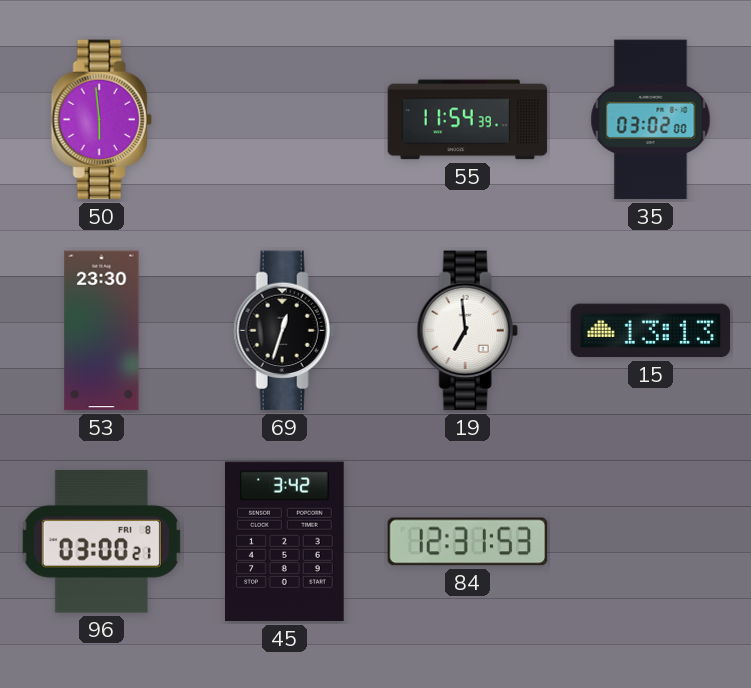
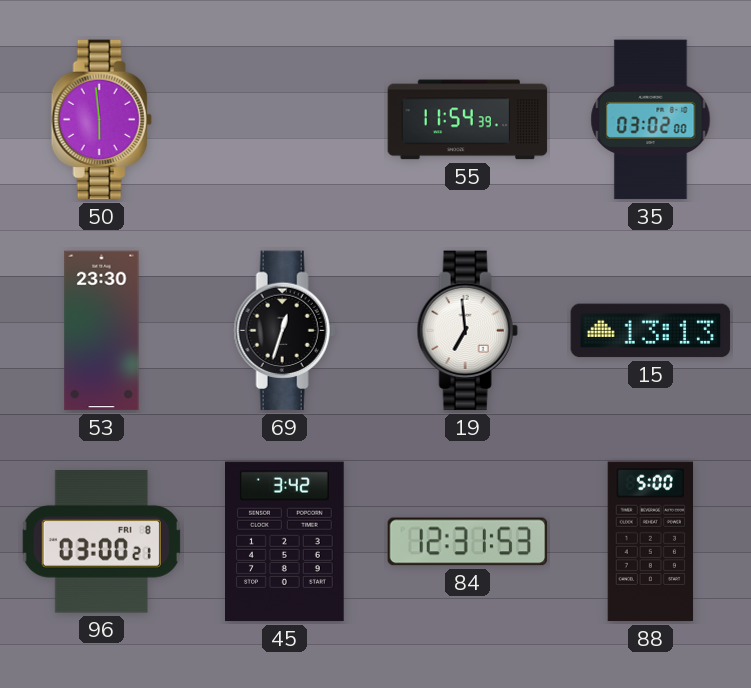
88: none -> 5:00 (651, 542)
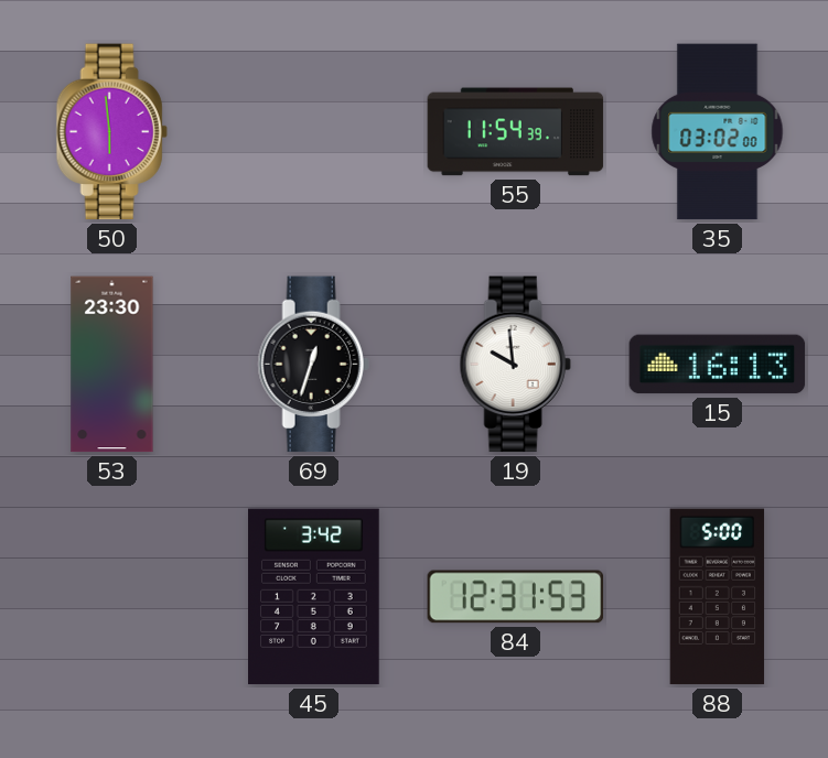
19: 6:59 -> 9:59 (515, 365)
15: 13:13 -> 16:13 (718, 365)
96: 03:00 -> none (101, 542)
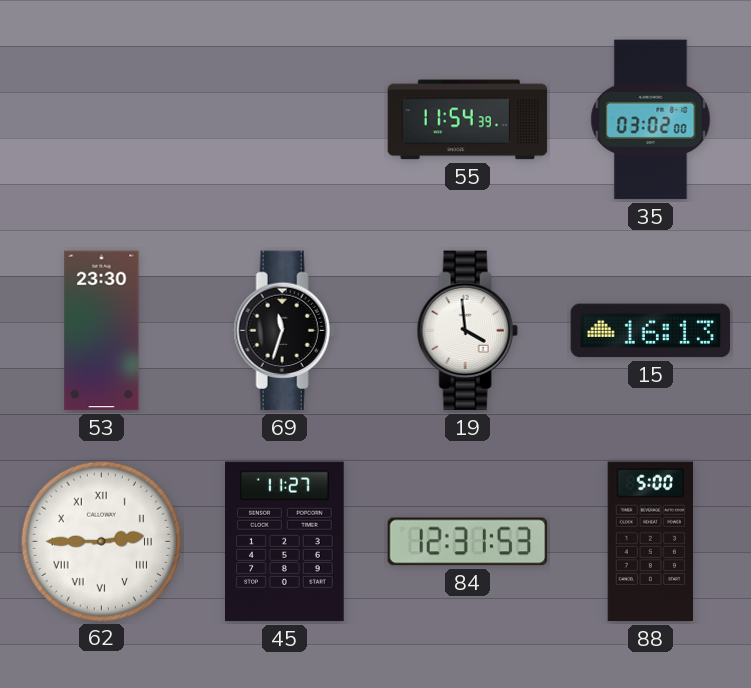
50: 5:59 -> none (111, 132)
69: 12:33 -> 11:33 (284, 331)
19: 9:59 -> 3:59 (467, 331)
62: none -> 2:45 (101, 541)
45: 3:42 -> 11:27 (285, 542)
